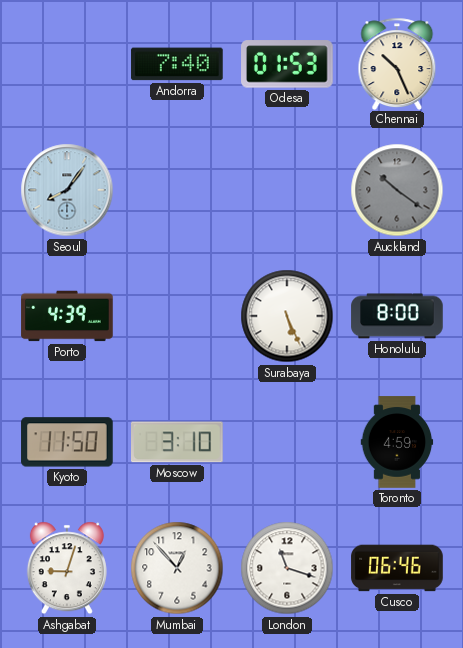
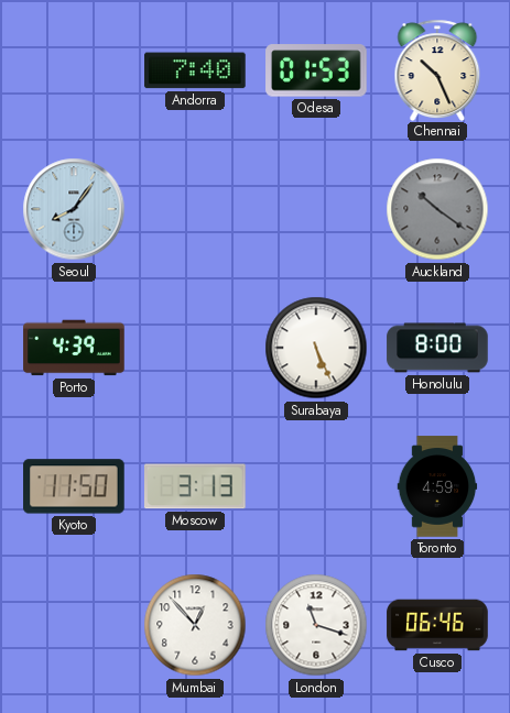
Moscow: 3:10 -> 3:13 (196, 486)
Ashgabat: 9:03 -> none (67, 568)
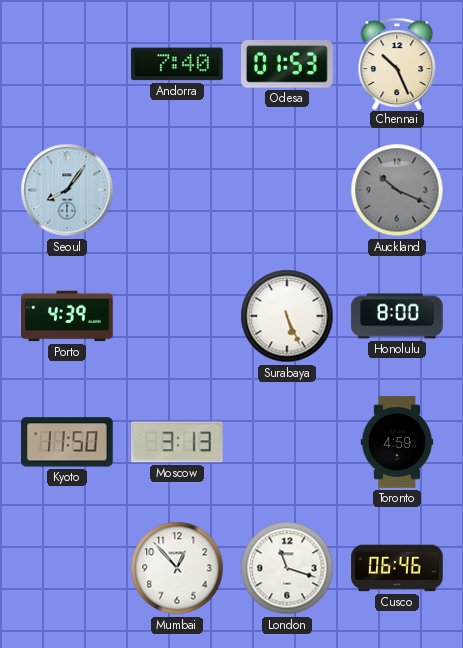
Auckland: 10:21 -> 10:19 (397, 190)
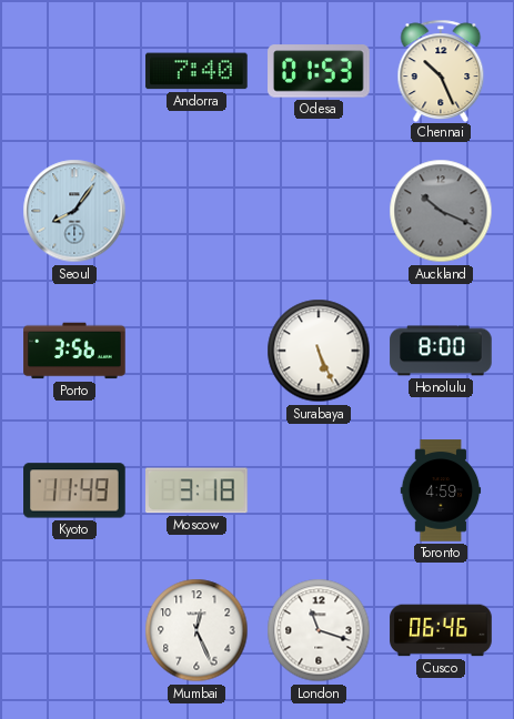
Porto: 4:39 -> 3:56 (74, 351)
Kyoto: 11:50 -> 11:49 (74, 490)
Moscow: 3:13 -> 3:18 (198, 490)
Mumbai: 12:53 -> 12:26 (196, 630)
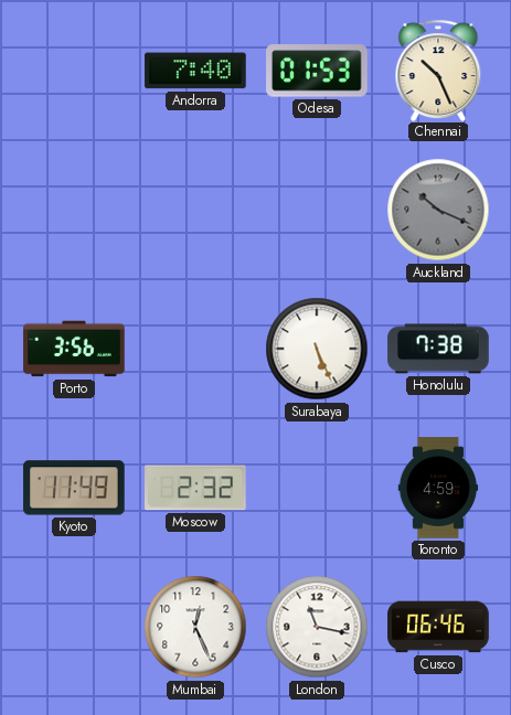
Seoul: 8:06 -> none (74, 211)
Honolulu: 8:00 -> 7:38 (438, 349)
Moscow: 3:18 -> 2:32 (196, 488)
London: 11:18 -> 11:17 (317, 627)
